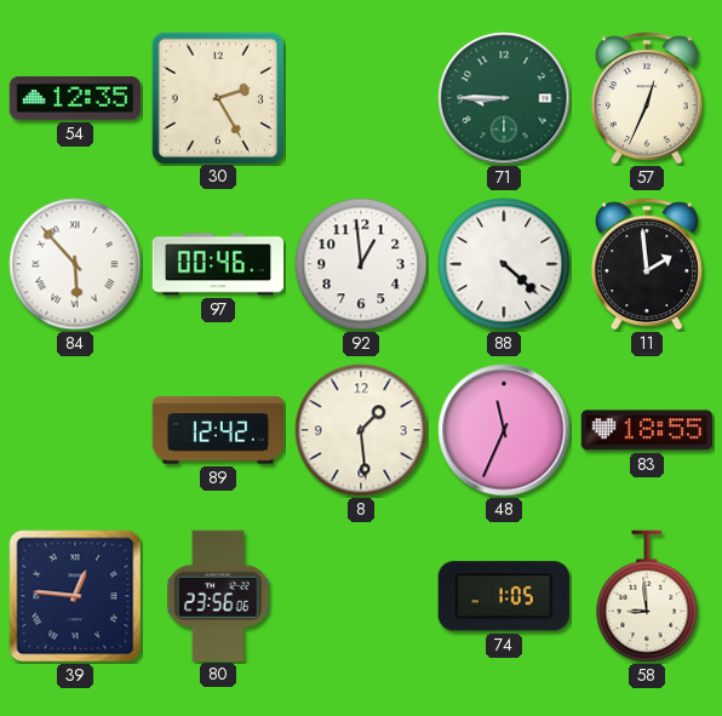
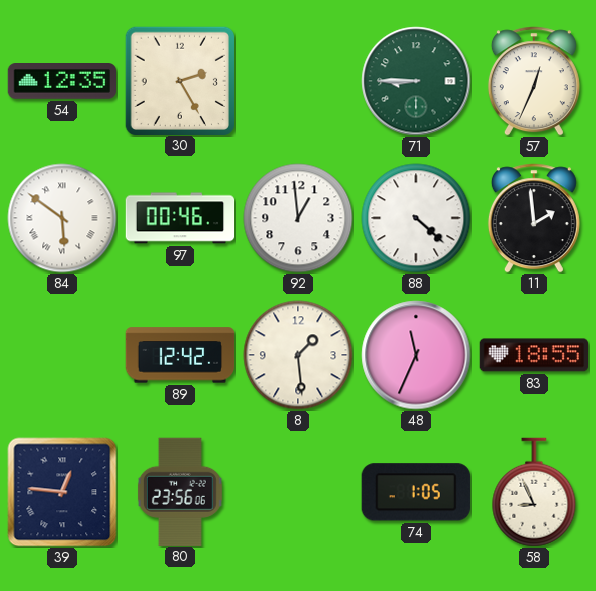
84: 5:53 -> 5:51 (62, 218)
58: 8:59 -> 8:56 (534, 492)
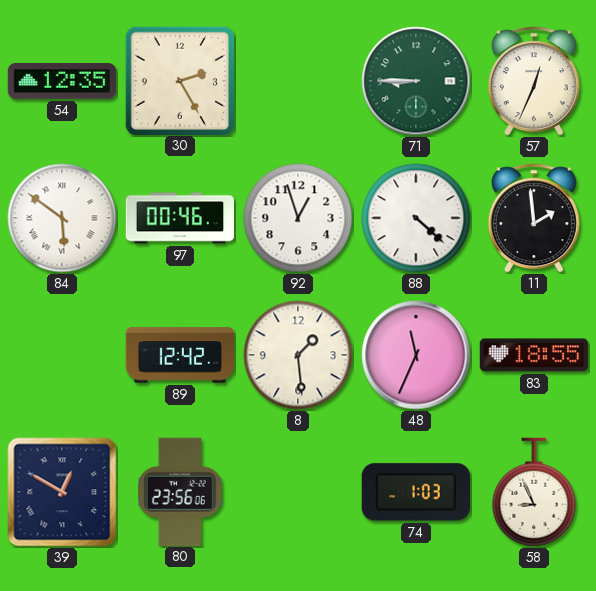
92: 12:59 -> 12:57 (298, 218)
39: 12:46 -> 12:50 (62, 492)
74: 1:05 -> 1:03 (416, 492)
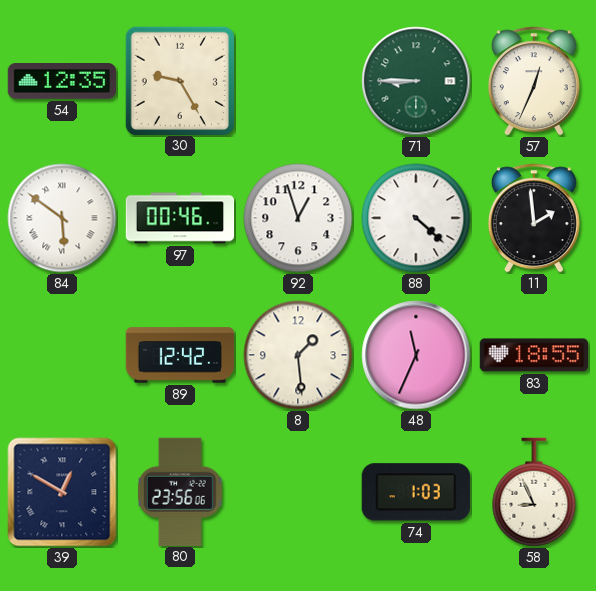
30: 2:25 -> 9:25 (179, 80)
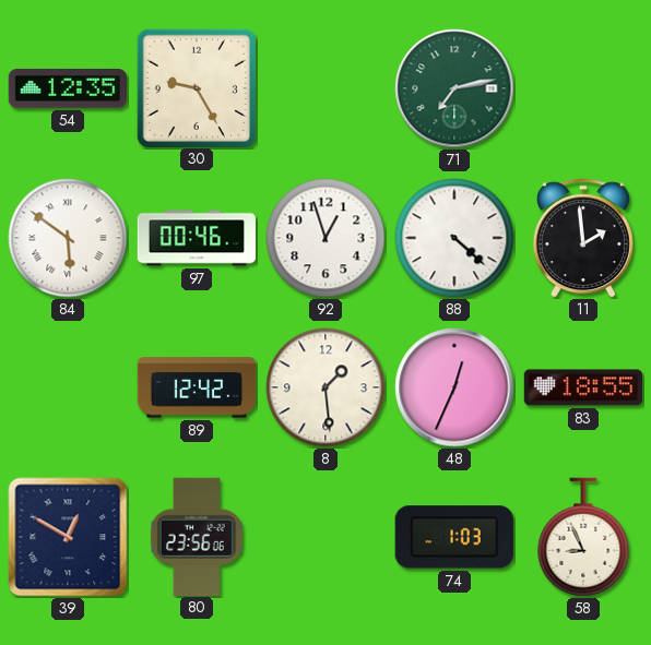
71: 8:45 -> 7:13 (454, 88)
57: 12:34 -> none (534, 81)
48: 11:34 -> 12:34 (454, 387)
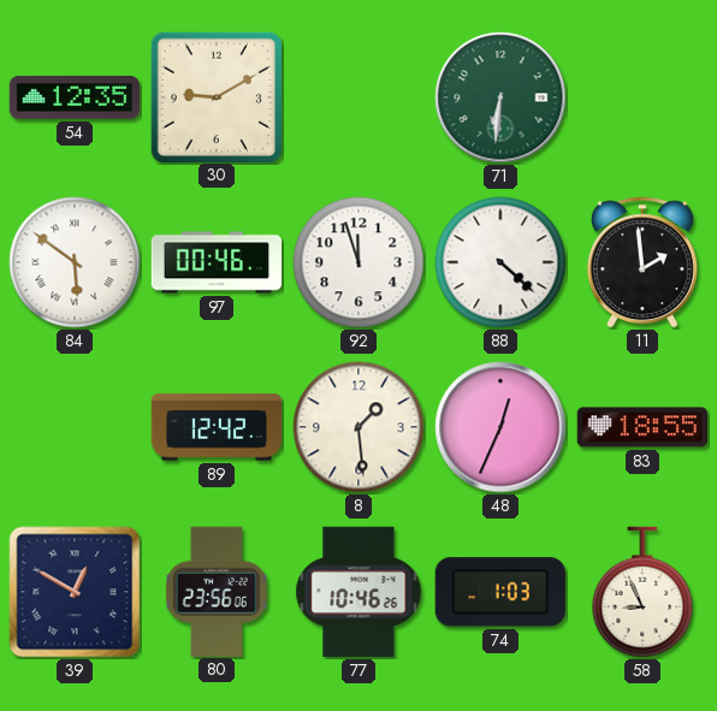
30: 9:25 -> 9:10 (215, 96)
71: 7:13 -> 6:31 (500, 97)
92: 12:57 -> 11:57 (358, 262)
77: none -> 10:46 (358, 592)
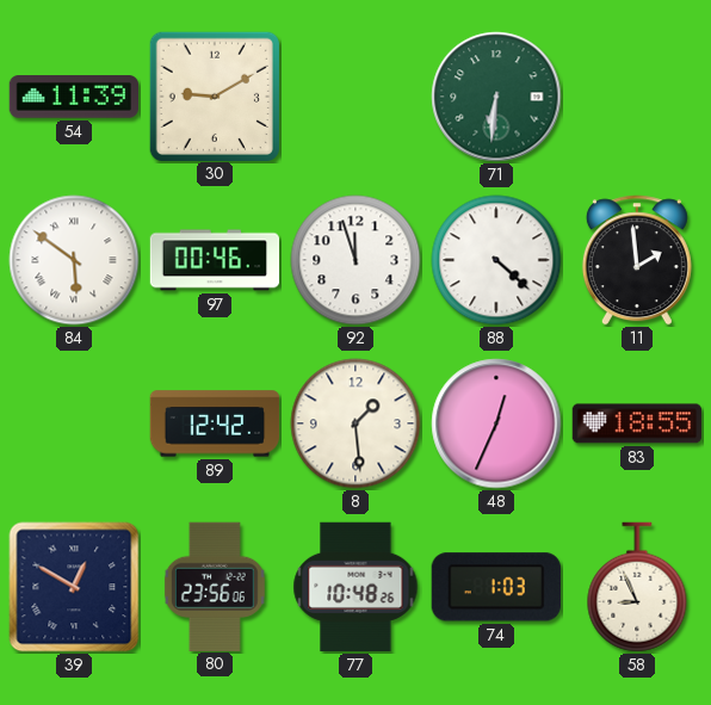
54: 12:35 -> 11:39 (73, 98)
77: 10:46 -> 10:48 (355, 587)
